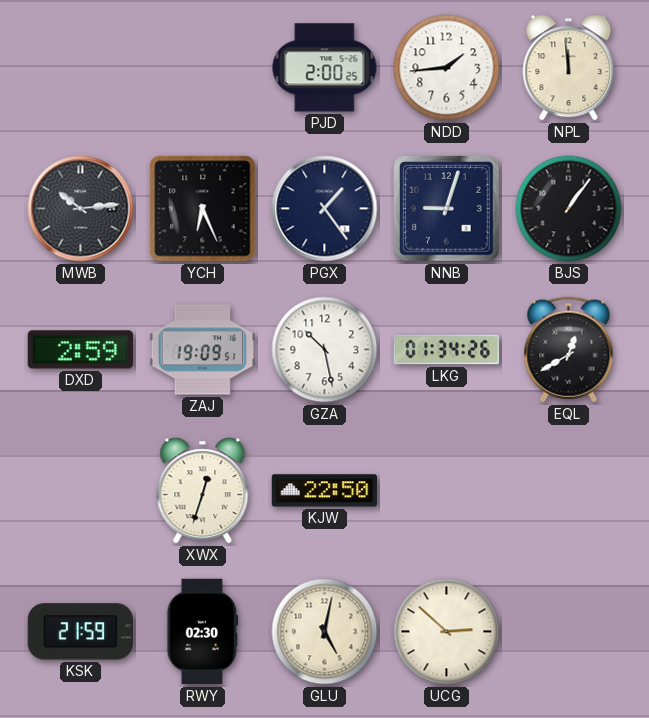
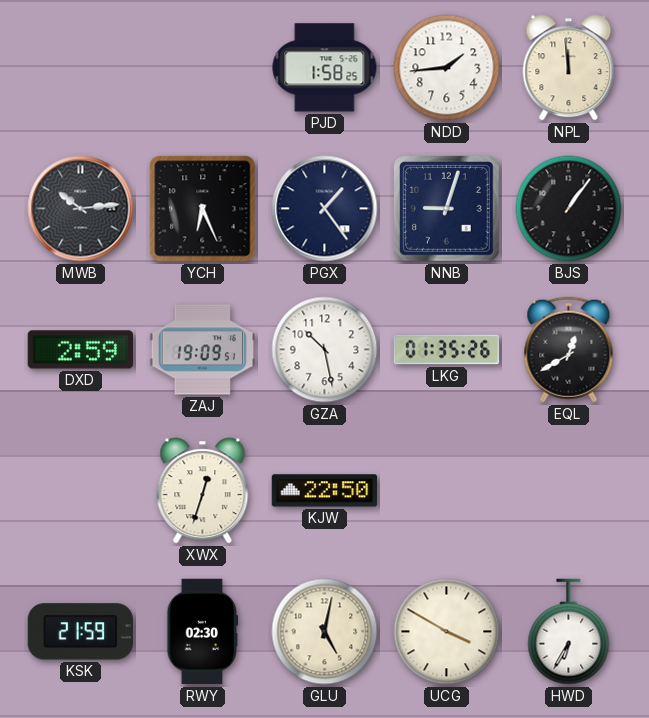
PJD: 2:00 -> 1:58 (325, 68)
LKG: 01:34 -> 01:35 (447, 350)
UCG: 2:52 -> 3:50 (447, 632)
HWD: none -> 6:35 (569, 632)
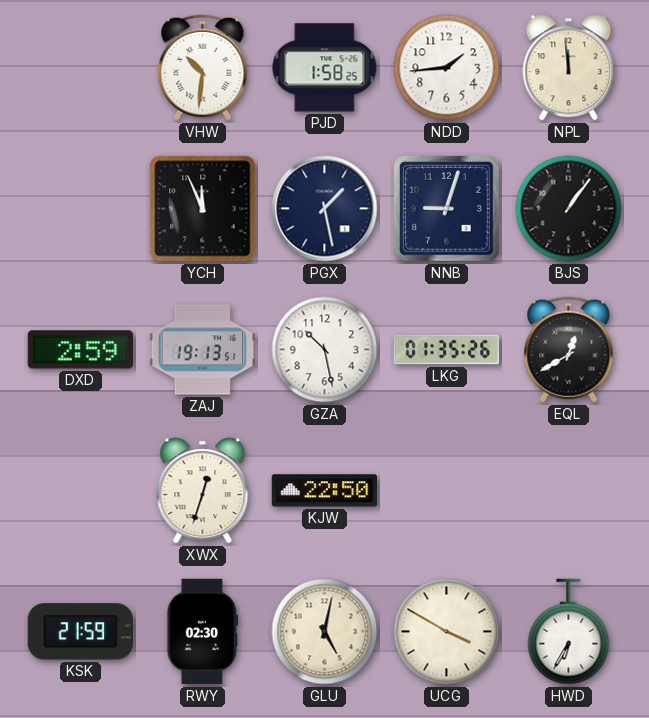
VHW: none -> 10:31 (203, 68)
MWB: 10:14 -> none (81, 209)
YCH: 6:26 -> 11:56 (203, 209)
PGX: 1:24 -> 1:28 (325, 209)
ZAJ: 19:09 -> 19:13 (203, 350)
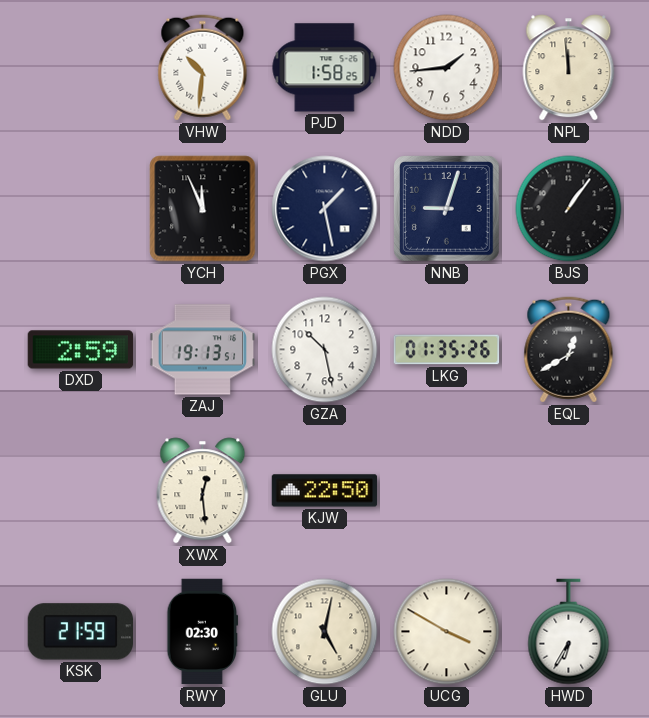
XWX: 12:33 -> 12:29 (203, 491)
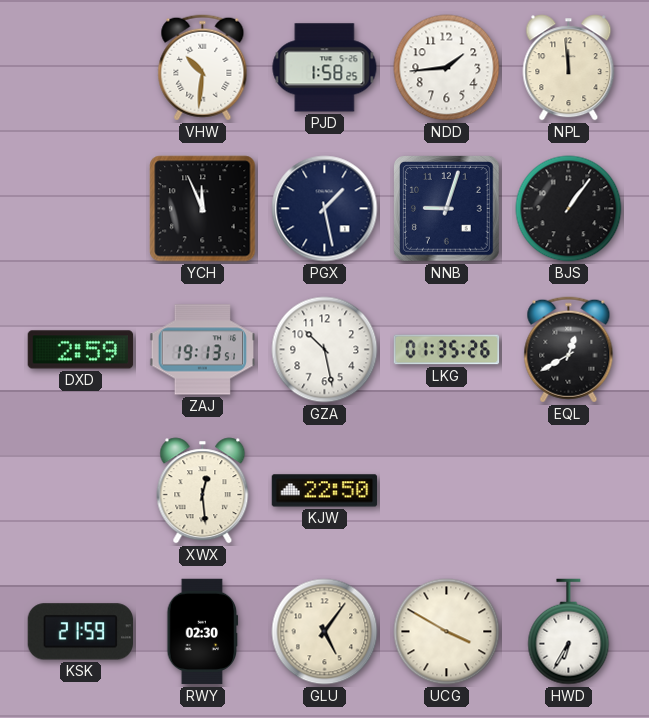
GLU: 5:02 -> 5:06 (325, 632)
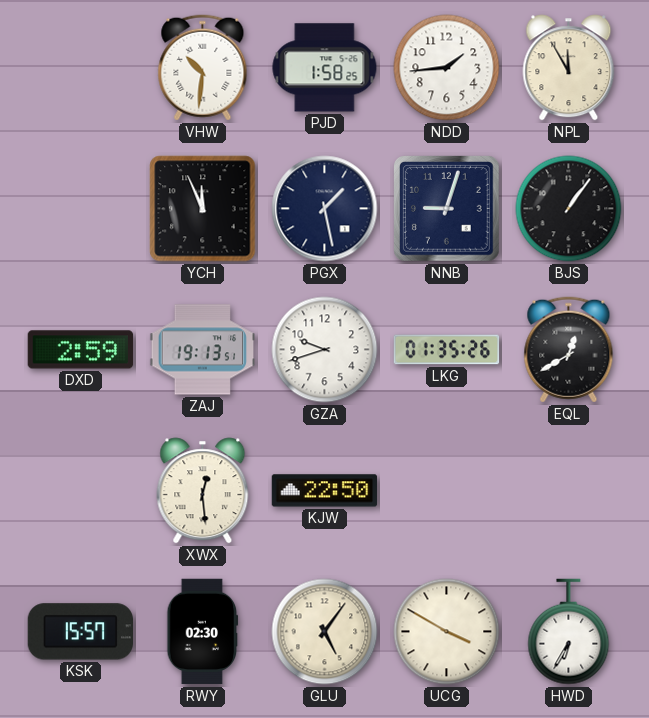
NPL: 11:59 -> 11:55 (569, 68)
GZA: 10:28 -> 9:42 (325, 350)
KSK: 21:59 -> 15:57 (80, 632)
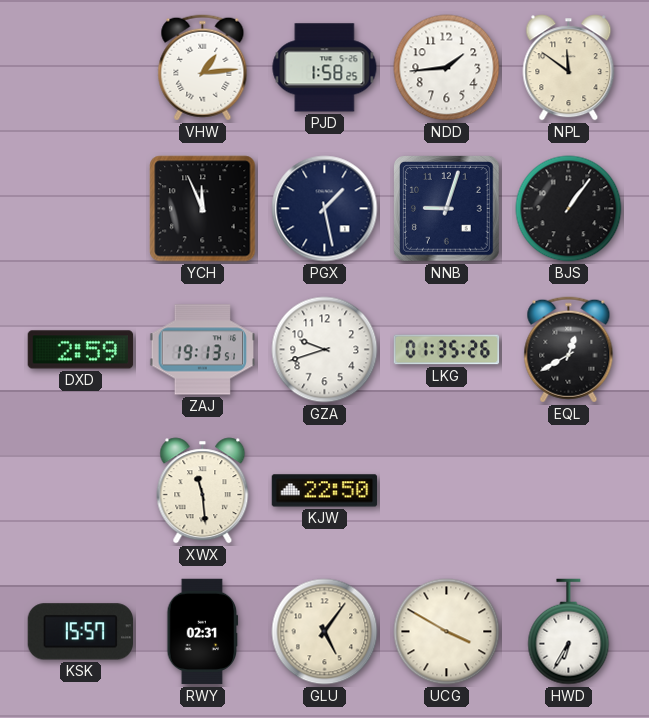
VHW: 10:31 -> 1:14 (203, 68)
NPL: 11:55 -> 11:51 (569, 68)
XWX: 12:29 -> 11:29 (203, 491)
RWY: 02:30 -> 02:31 (203, 632)
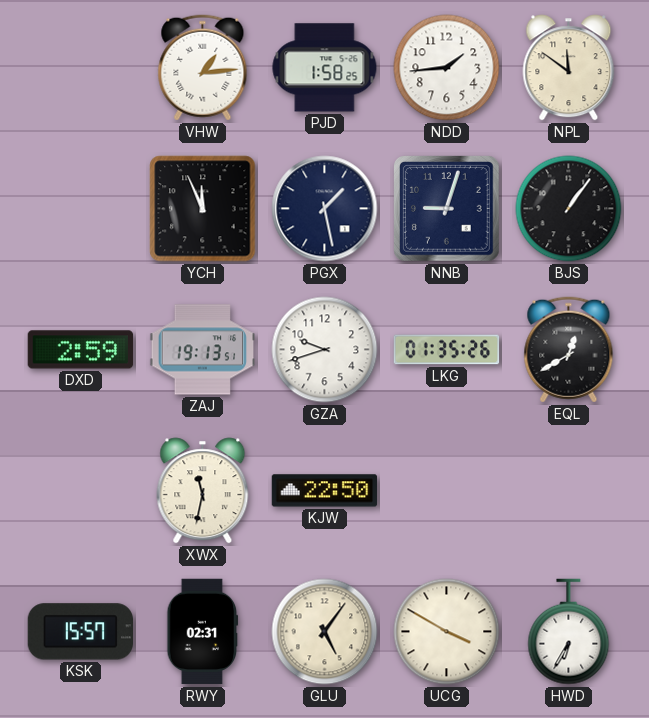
XWX: 11:29 -> 11:32 (203, 491)
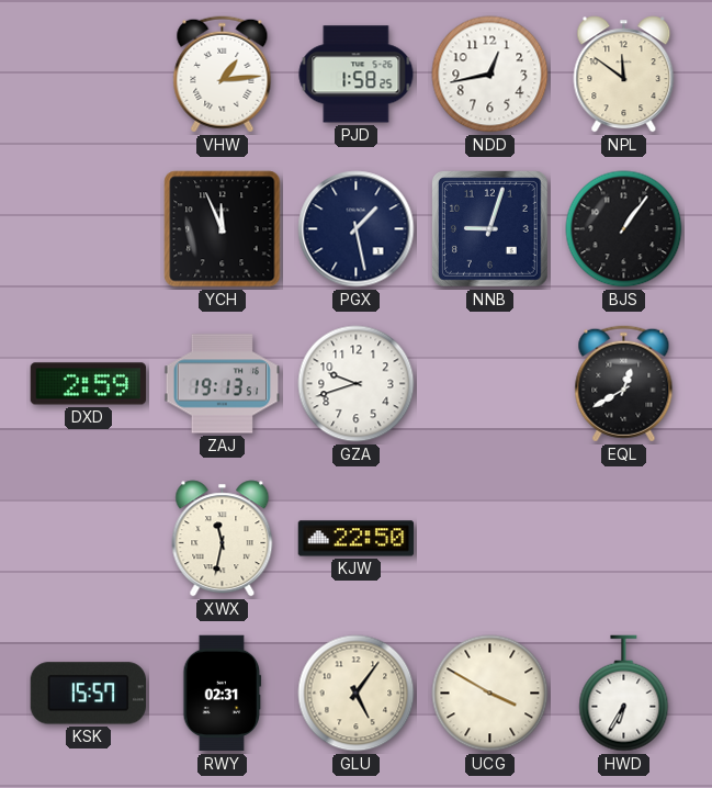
NDD: 1:44 -> 12:43 (490, 75)
LKG: 01:35 -> none (447, 350)
